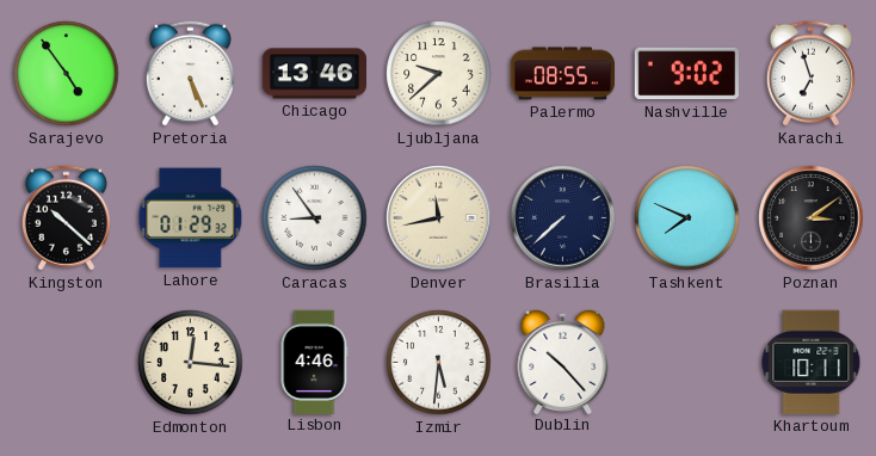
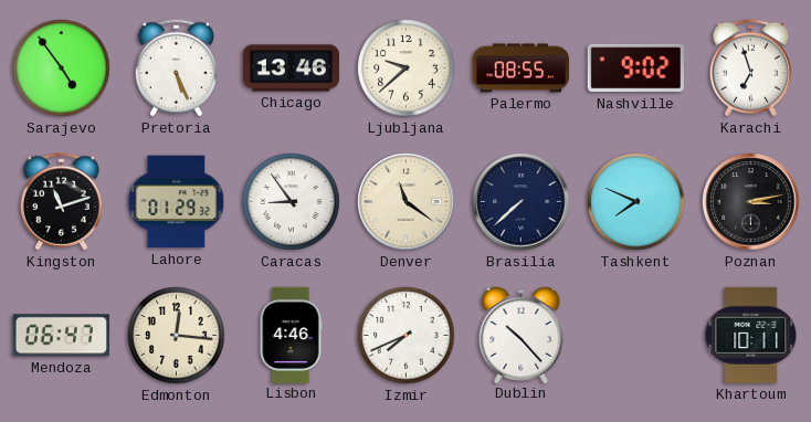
Kingston: 10:22 -> 11:12 (61, 202)
Denver: 11:43 -> 11:21 (407, 202)
Poznan: 3:09 -> 3:13 (751, 202)
Mendoza: none -> 06:47 (61, 336)
Izmir: 5:31 -> 7:41 (407, 336)
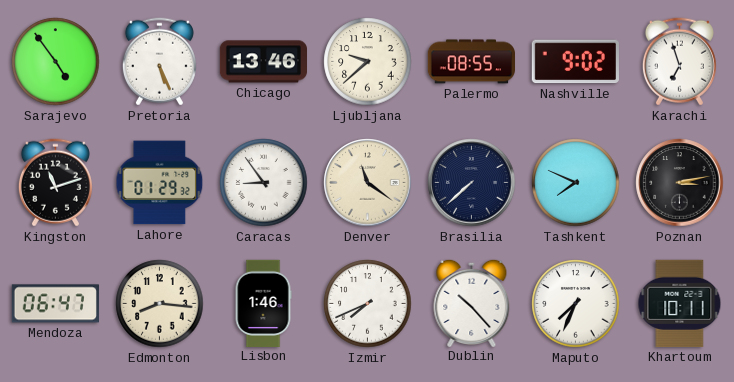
Edmonton: 12:16 -> 8:16 (160, 304)
Lisbon: 4:46 -> 1:46 (263, 303)
Maputo: none -> 7:34 (576, 304)
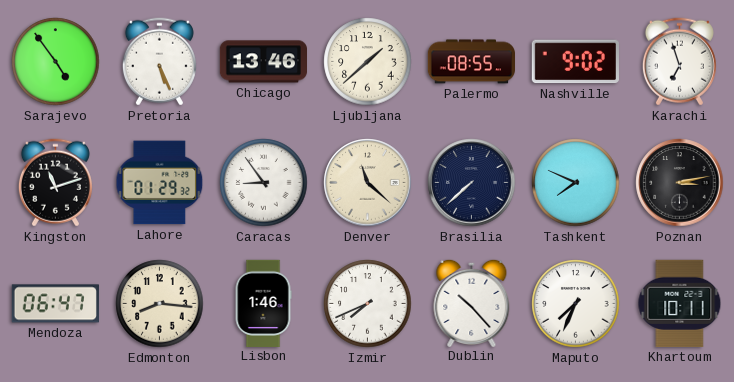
Ljubljana: 9:38 -> 1:38 (368, 62)
Denver: 11:21 -> 11:22 (368, 183)
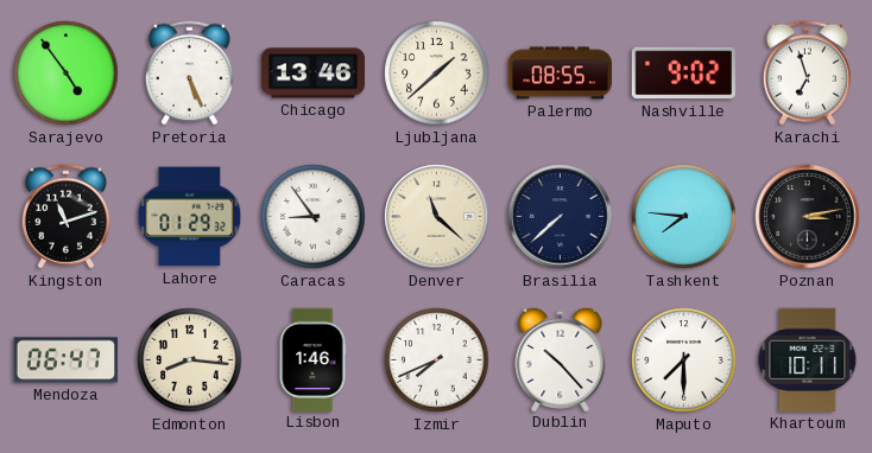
Tashkent: 7:49 -> 7:46 (684, 217)
Maputo: 7:34 -> 7:30 (684, 361)
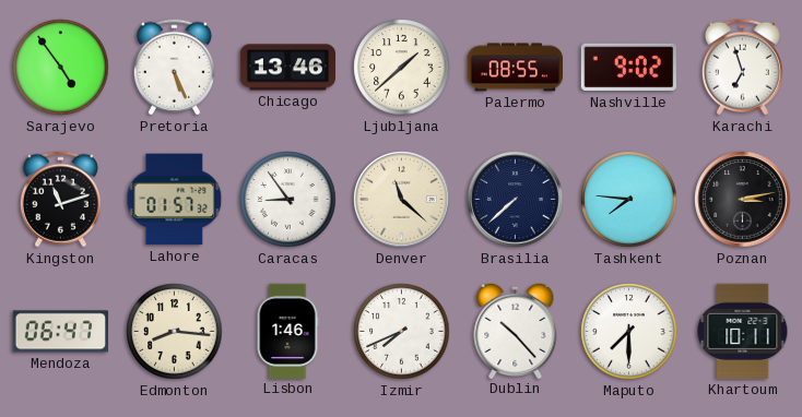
Lahore: 01:29 -> 01:57 (175, 200)
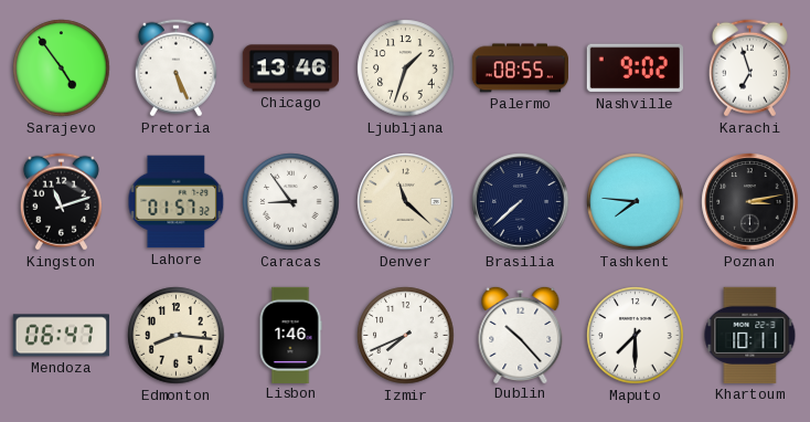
Ljubljana: 1:38 -> 1:33 (406, 68)
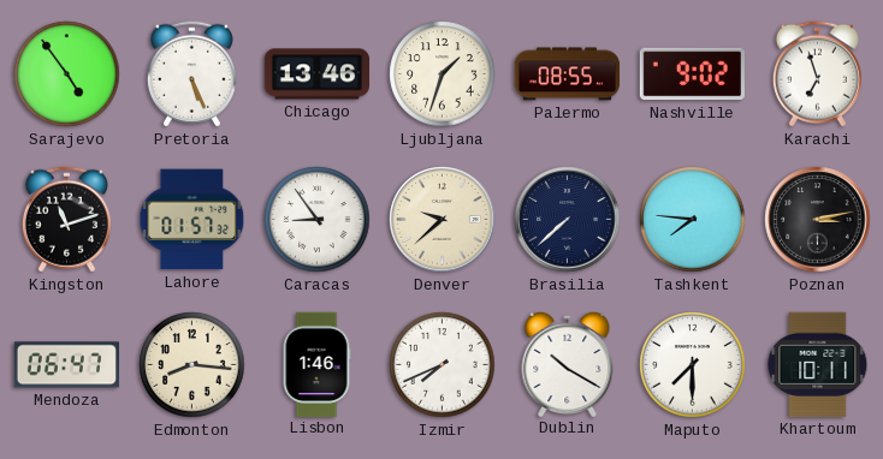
Denver: 11:22 -> 9:38 (443, 220)
Dublin: 10:23 -> 10:20 (568, 363)
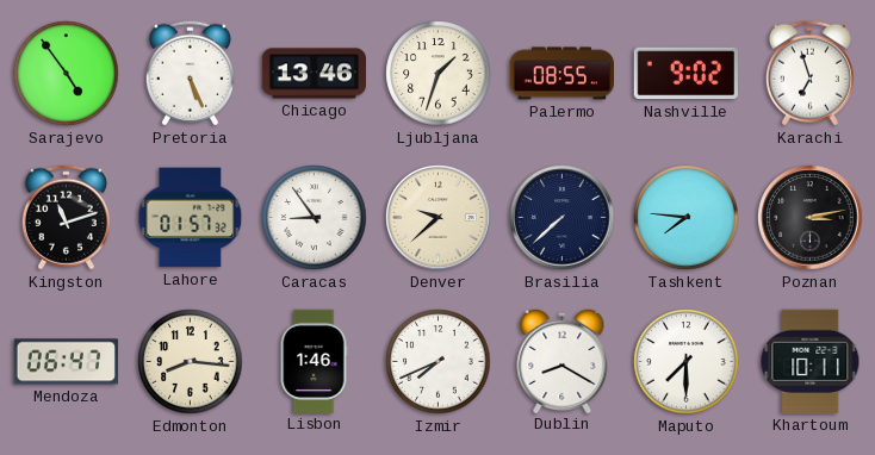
Dublin: 10:20 -> 8:20 (563, 360)
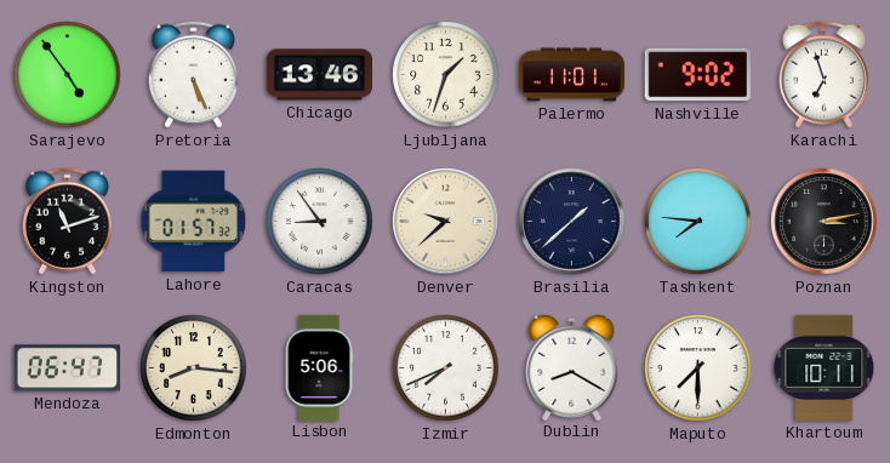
Palermo: 08:55 -> 11:01 (571, 75)
Brasilia: 7:38 -> 1:38 (572, 222)
Lisbon: 1:46 -> 5:06 (319, 367)
